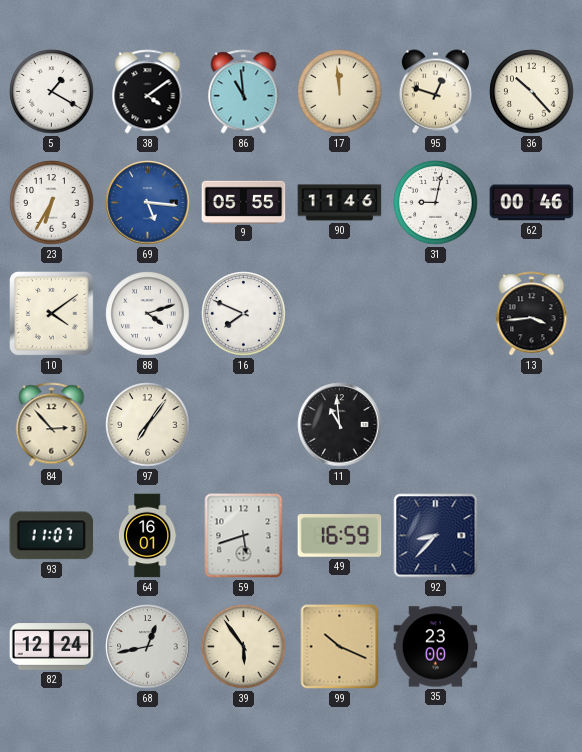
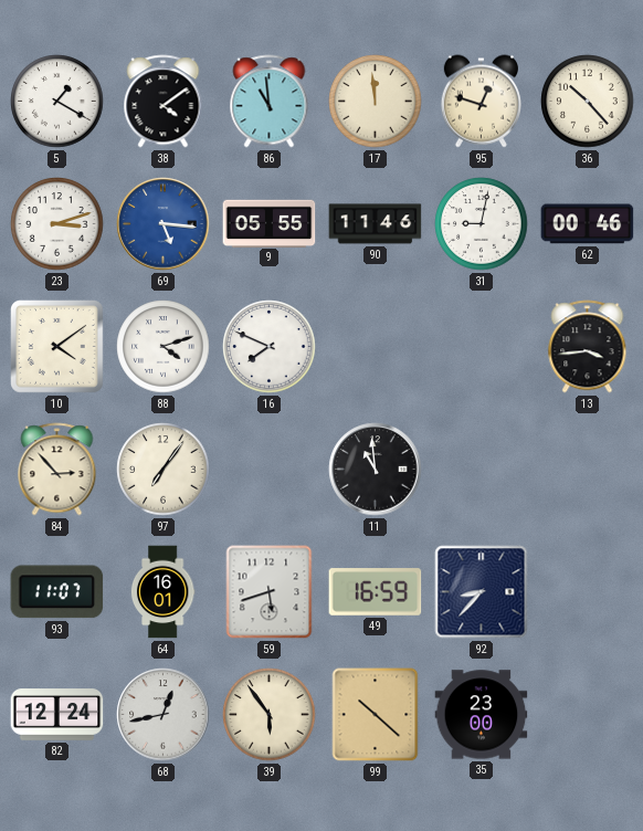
23: 6:35 -> 3:12 (57, 224)
99: 10:19 -> 10:22 (376, 715)
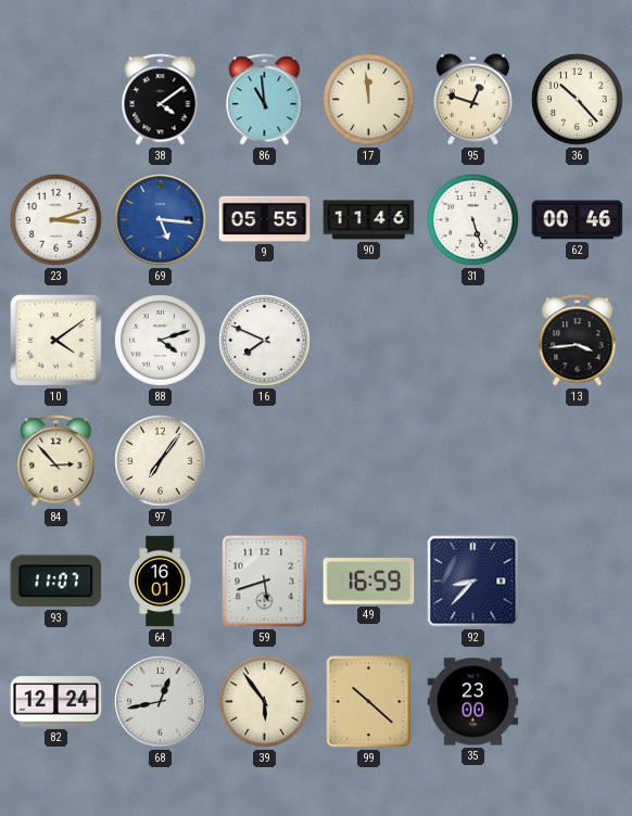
5: 1:20 -> none (57, 102)
31: 9:02 -> 5:27 (473, 220)
11: 10:59 -> none (376, 470)
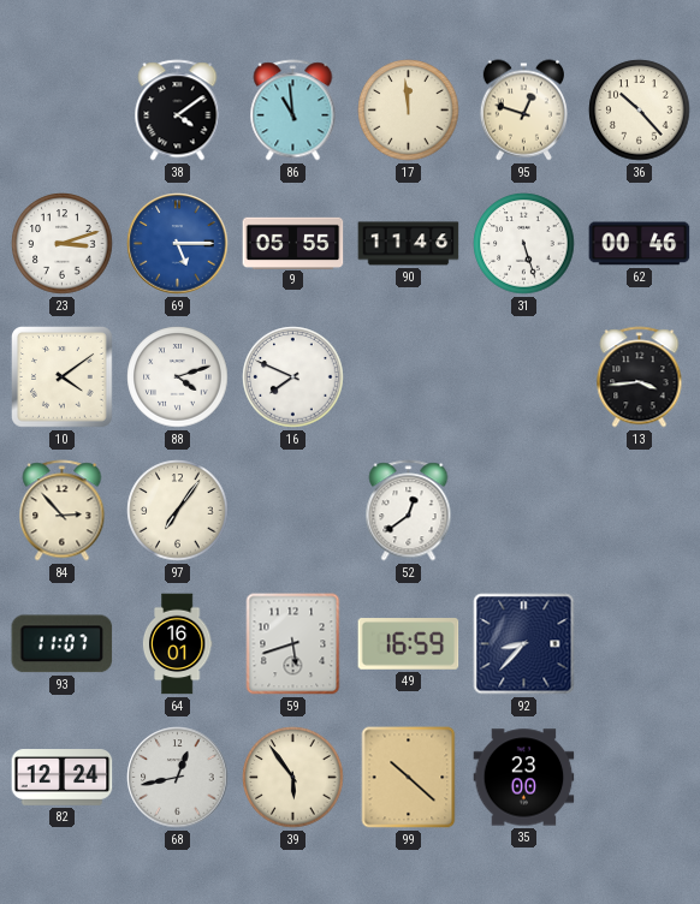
69: 5:16 -> 5:15 (178, 244)
52: none -> 12:39 (409, 511)
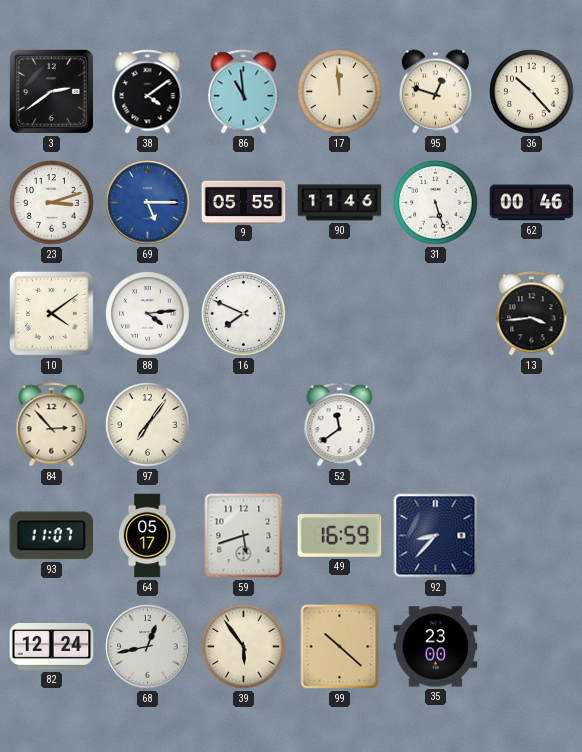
3: none -> 2:39 (51, 91)
88: 4:12 -> 4:14 (148, 314)
52: 12:39 -> 11:39 (340, 425)
64: 16:01 -> 05:17 (147, 536)
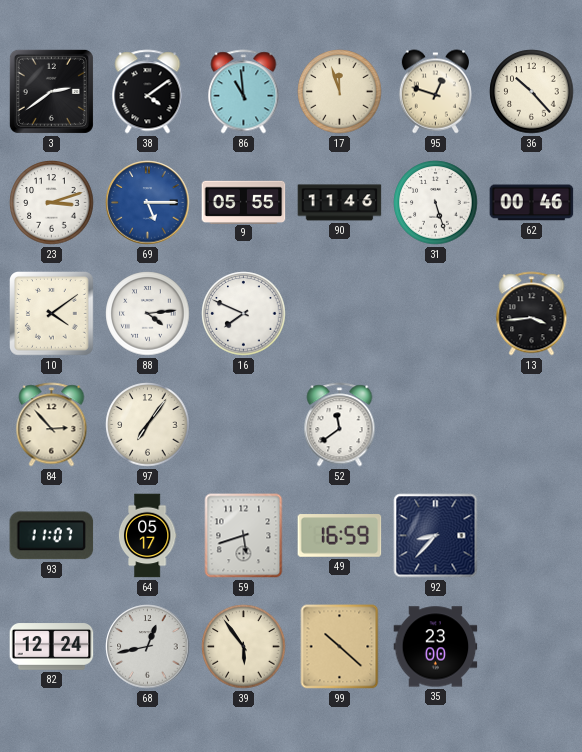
17: 11:59 -> 11:57 (340, 92)
